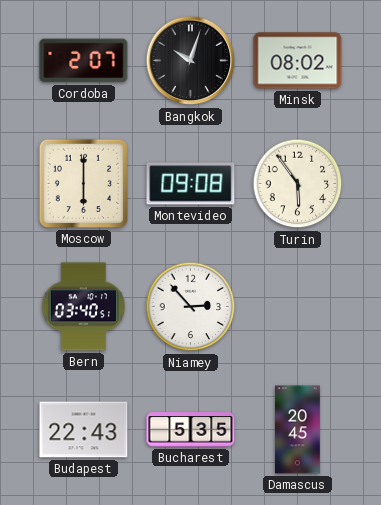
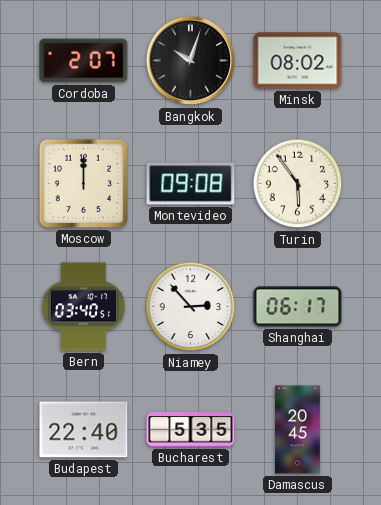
Moscow: 6:00 -> 12:00 (83, 183)
Shanghai: none -> 06:17 (298, 307)
Budapest: 22:43 -> 22:40 (84, 430)
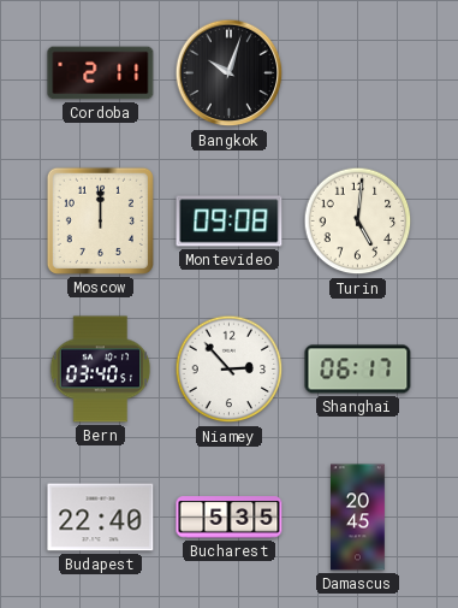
Cordoba: 2:07 -> 2:11 (101, 73)
Minsk: 08:02 -> none (298, 61)
Turin: 5:54 -> 5:01 (358, 222)
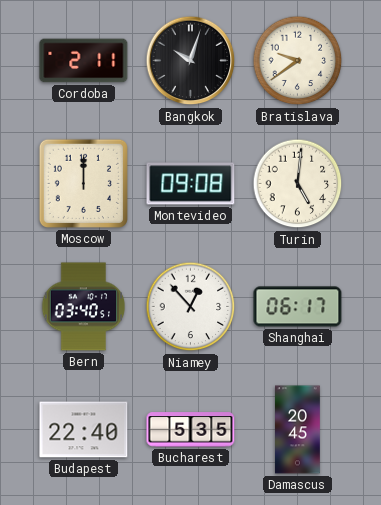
Bratislava: none -> 9:39 (298, 61)
Niamey: 2:53 -> 12:53 (191, 307)
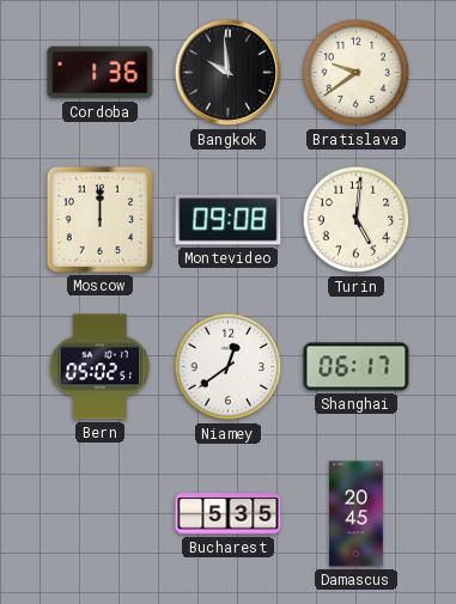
Cordoba: 2:11 -> 1:36 (101, 73)
Bangkok: 10:03 -> 9:59 (229, 73)
Bern: 03:40 -> 05:02 (101, 367)
Niamey: 12:53 -> 12:39 (229, 367)
Budapest: 22:40 -> none (84, 430)
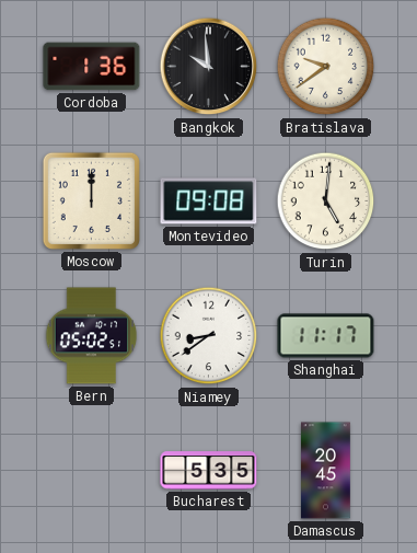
Niamey: 12:39 -> 8:39 (209, 336)
Shanghai: 06:17 -> 11:17 (326, 336)
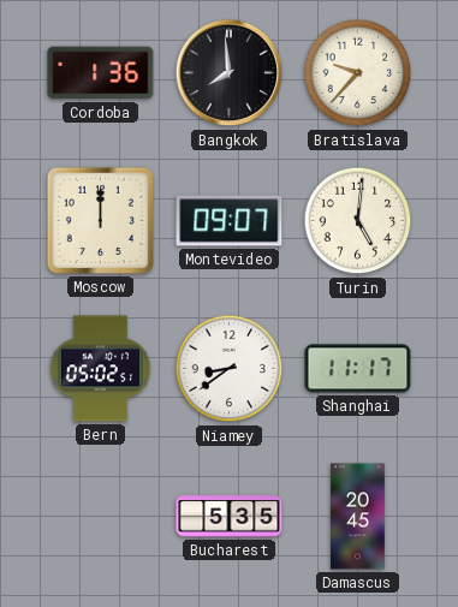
Bangkok: 9:59 -> 7:59 (230, 73)
Bratislava: 9:39 -> 9:37 (358, 73)
Montevideo: 09:08 -> 09:07 (230, 221)
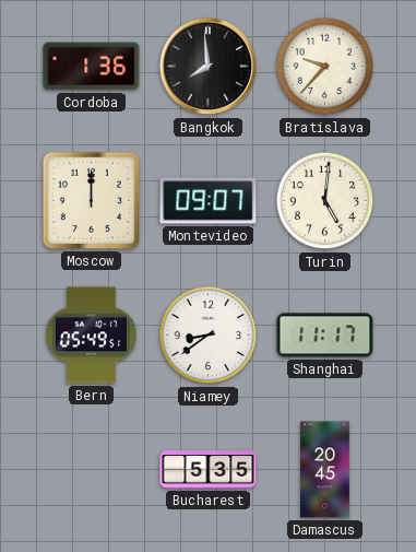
Bern: 05:02 -> 05:49 (92, 336)
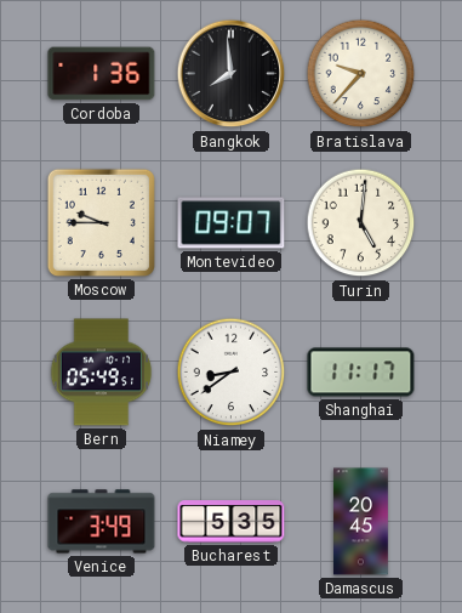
Moscow: 12:00 -> 9:45 (101, 222)
Venice: none -> 3:49 (102, 522)
